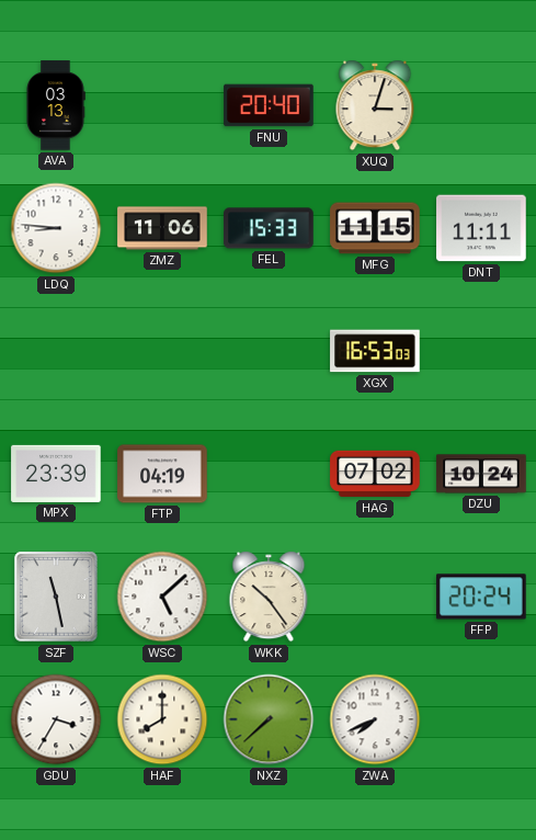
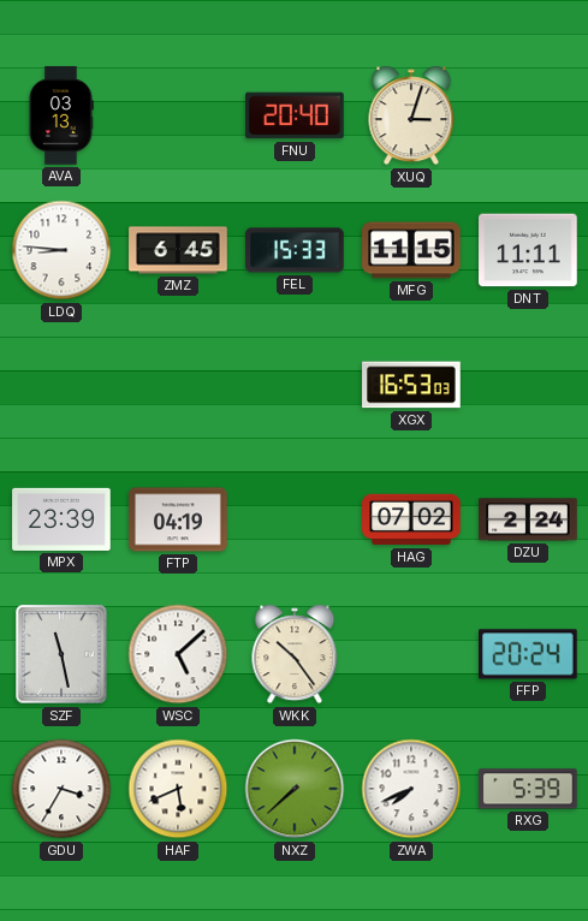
ZMZ: 11:06 -> 6:45 (178, 250)
DZU: 10:24 -> 2:24 (528, 519)
HAF: 8:00 -> 5:41 (178, 789)
RXG: none -> 5:39 (528, 789)
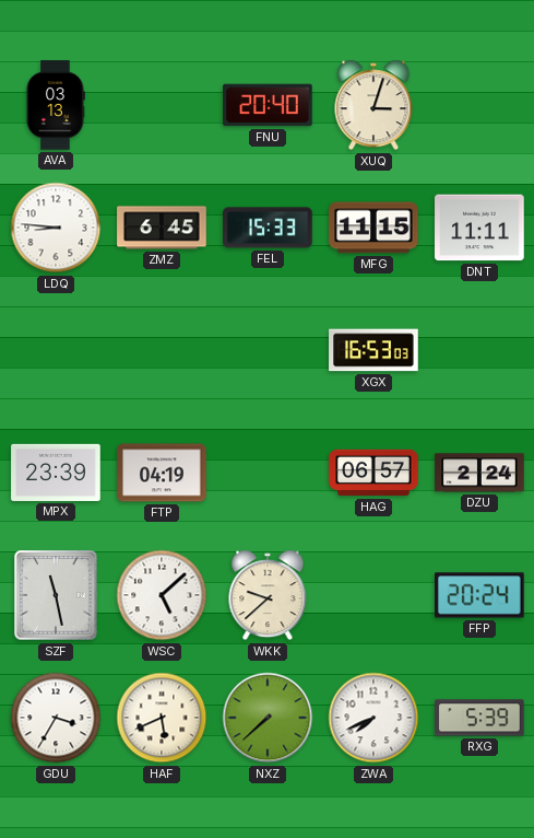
HAG: 07:02 -> 06:57 (373, 473)
WKK: 10:24 -> 9:38 (268, 595)
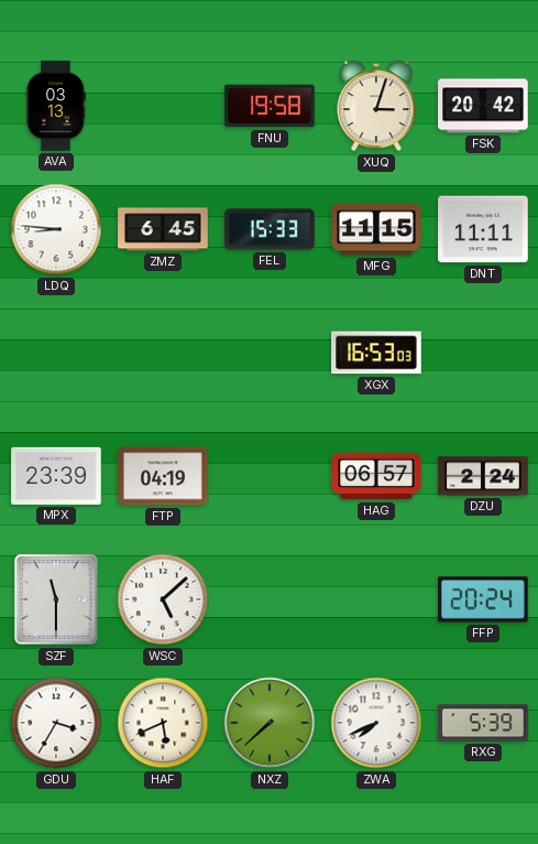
FNU: 20:40 -> 19:58 (270, 106)
FSK: none -> 20:42 (483, 106)
SZF: 11:28 -> 11:30 (56, 599)
WKK: 9:38 -> none (268, 595)
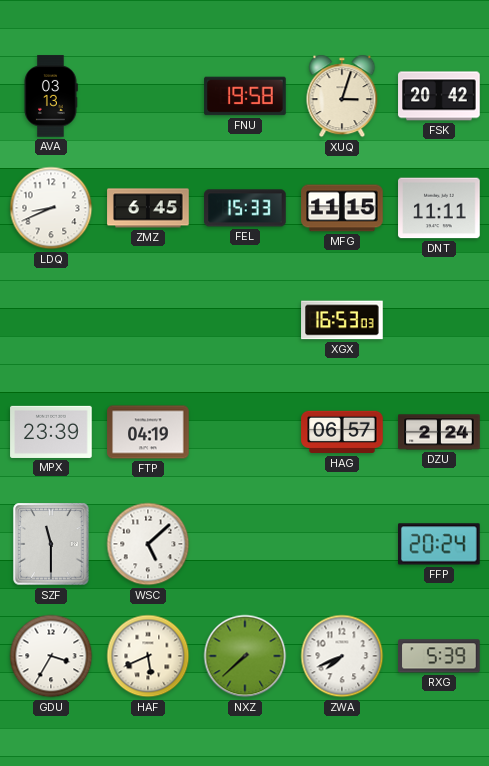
LDQ: 8:46 -> 8:41 (51, 208)
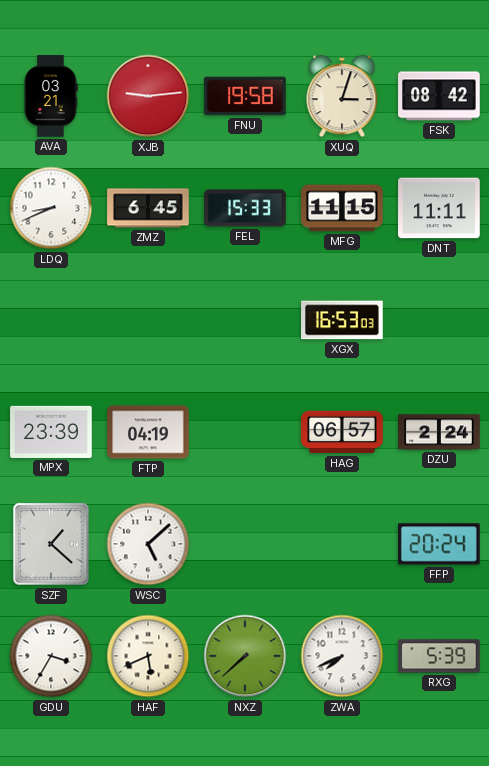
AVA: 03:13 -> 03:21 (51, 96)
XJB: none -> 9:14 (148, 96)
FSK: 20:42 -> 08:42 (439, 96)
SZF: 11:30 -> 1:22 (51, 544)
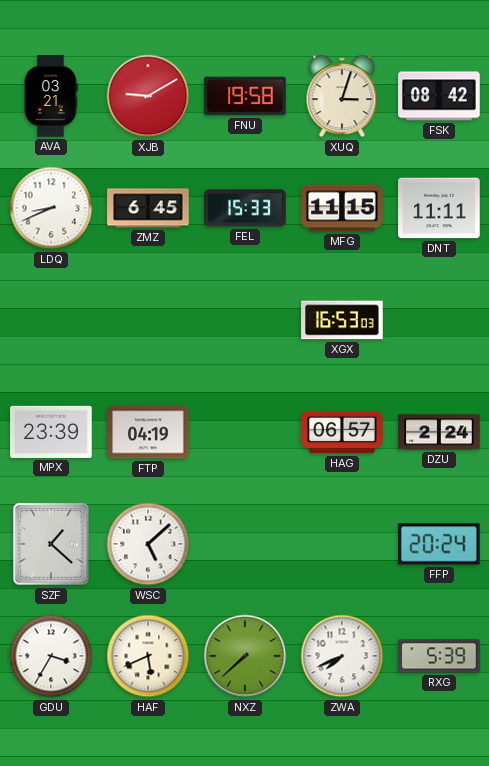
XJB: 9:14 -> 9:10 (148, 96)
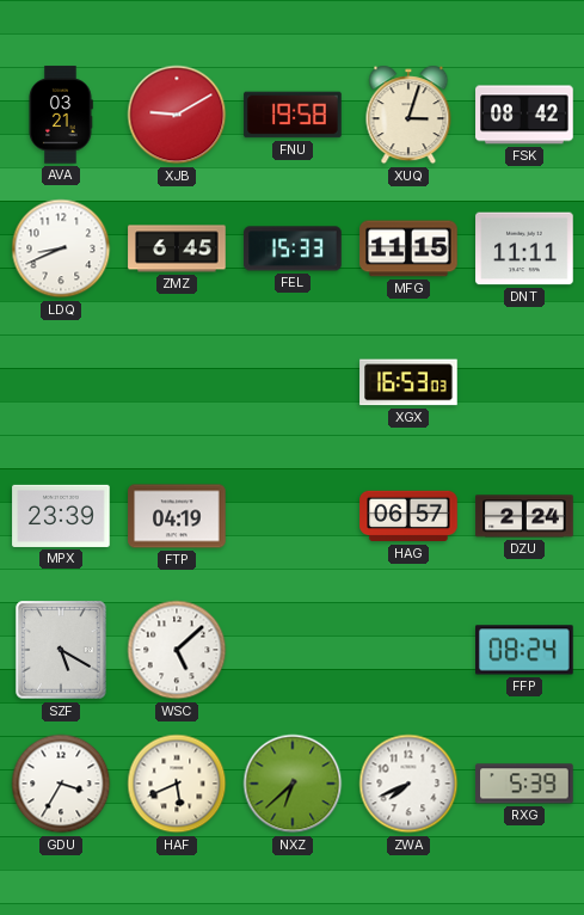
SZF: 1:22 -> 5:20 (61, 650)
FFP: 20:24 -> 08:24 (524, 650)
NXZ: 7:38 -> 6:38 (293, 784)
